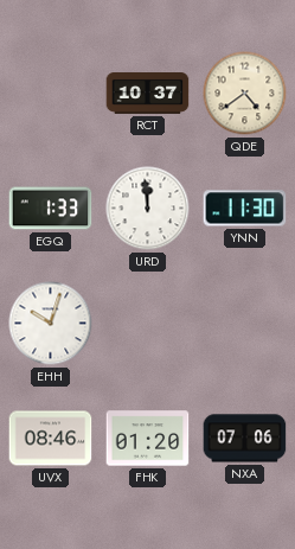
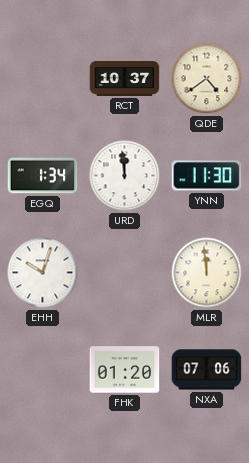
EGQ: 1:33 -> 1:34 (43, 176)
MLR: none -> 11:59 (207, 273)
UVX: 08:46 -> none (51, 439)
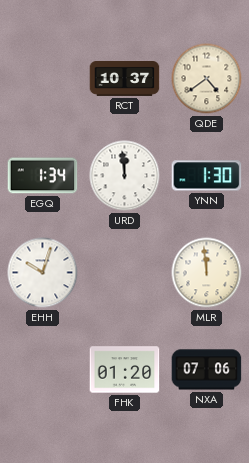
YNN: 11:30 -> 1:30 (207, 176)
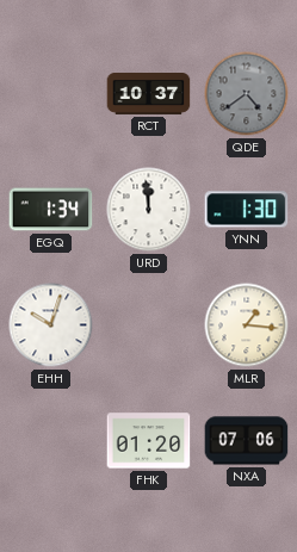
QDE dial: cream -> grey (247, 94)
MLR: 11:59 -> 1:16 (247, 325)
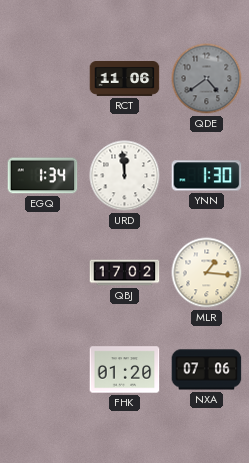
RCT: 10:37 -> 11:06 (125, 79)
EHH: 10:03 -> none (51, 325)
QBJ: none -> 17:02 (125, 273)
